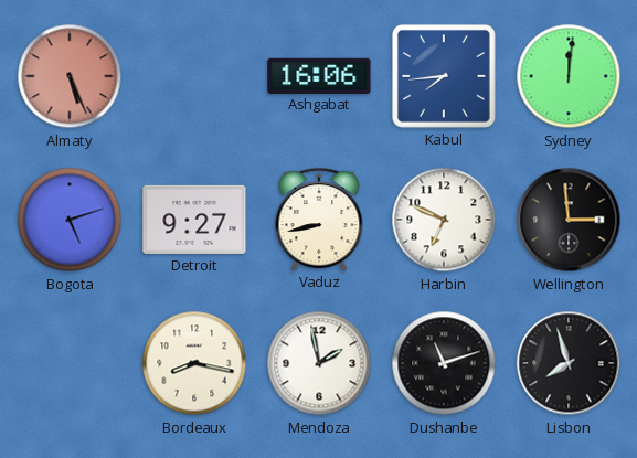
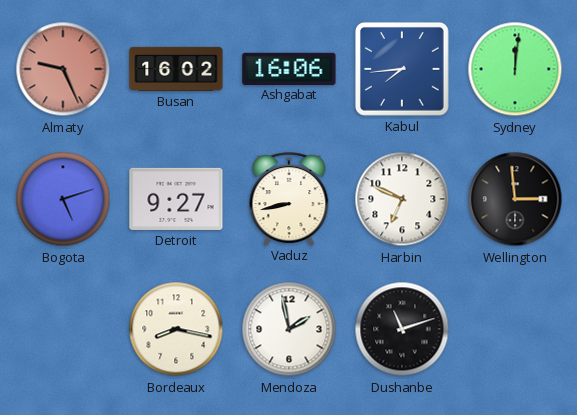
Almaty: 5:26 -> 9:26 (63, 69)
Busan: none -> 16:02 (176, 69)
Lisbon: 7:57 -> none (569, 363)
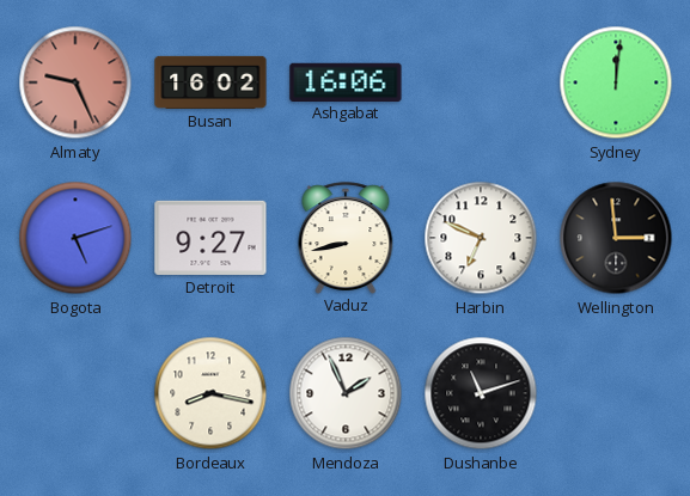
Kabul: 7:44 -> none (402, 69)
Mendoza: 1:58 -> 1:56 (346, 393)
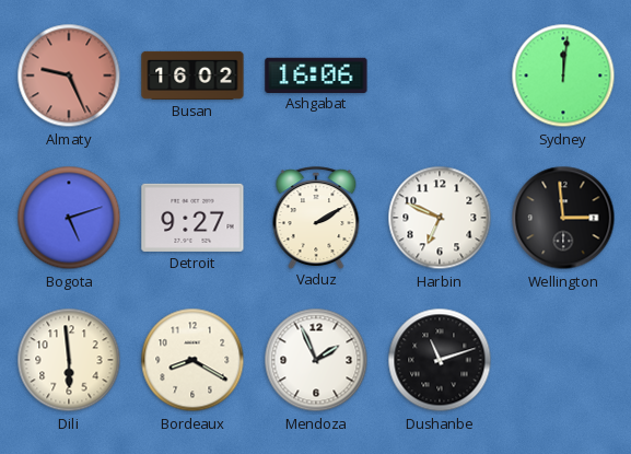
Vaduz: 8:43 -> 2:10 (316, 218)
Dili: none -> 5:59 (69, 360)
Bordeaux: 8:17 -> 8:20 (192, 360)
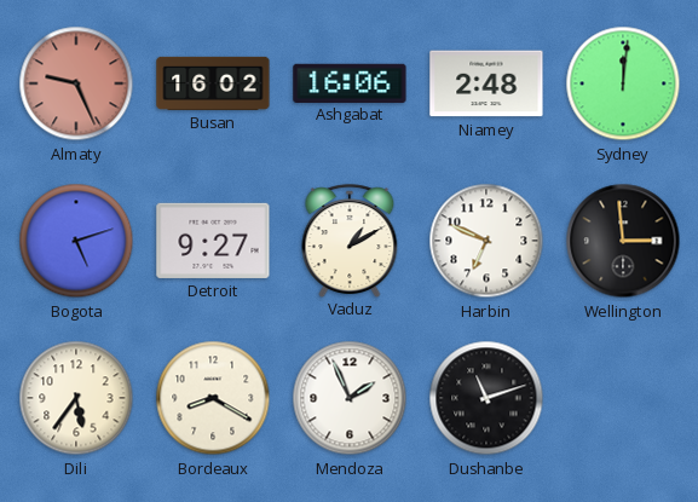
Niamey: none -> 2:48 (486, 83)
Vaduz: 2:10 -> 1:10 (350, 241)
Dili: 5:59 -> 5:36 (76, 398)
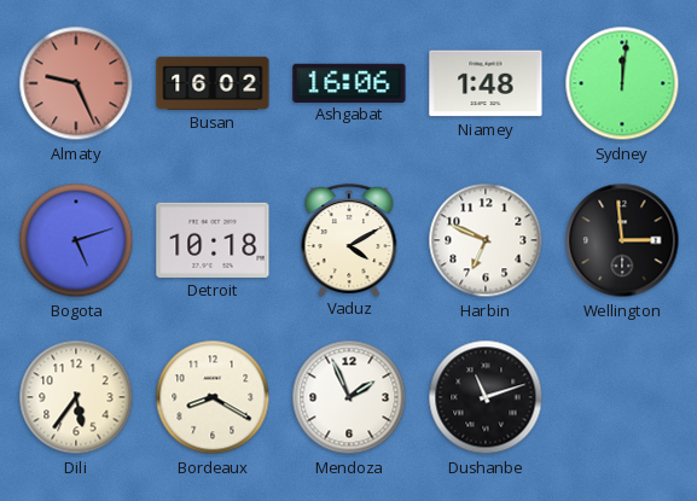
Niamey: 2:48 -> 1:48 (486, 83)
Detroit: 9:27 -> 10:18 (213, 240)
Vaduz: 1:10 -> 4:10 (349, 240)
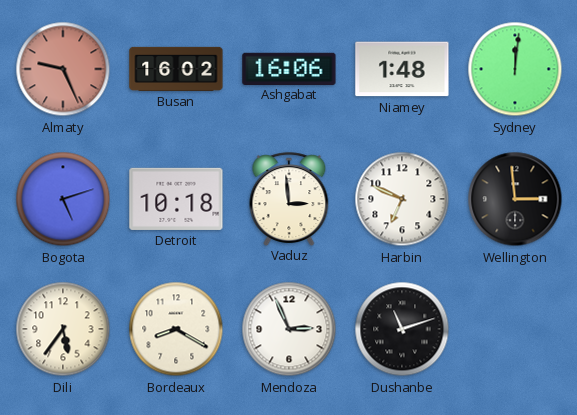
Vaduz: 4:10 -> 2:59 (289, 199)
Mendoza: 1:56 -> 2:56 (289, 329)
